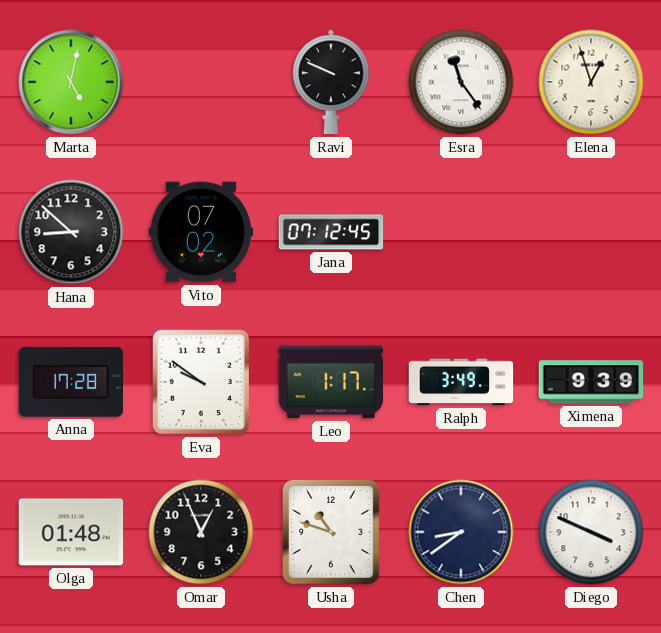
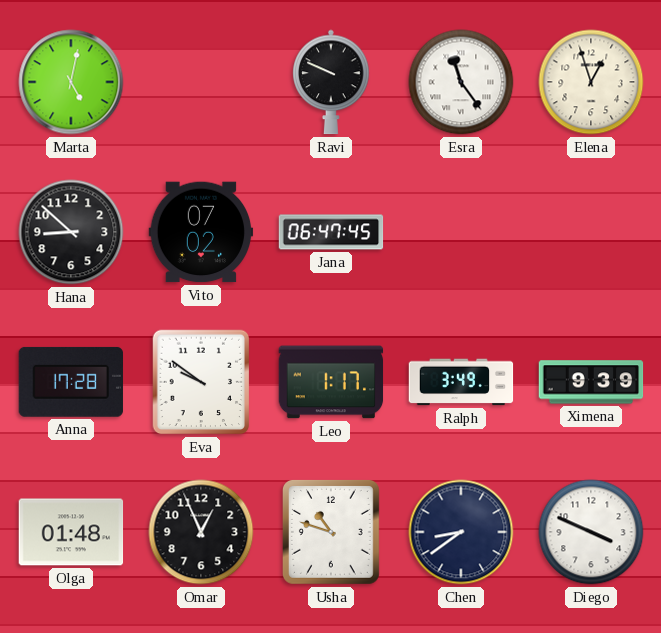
Jana: 07:12 -> 06:47 (331, 232)
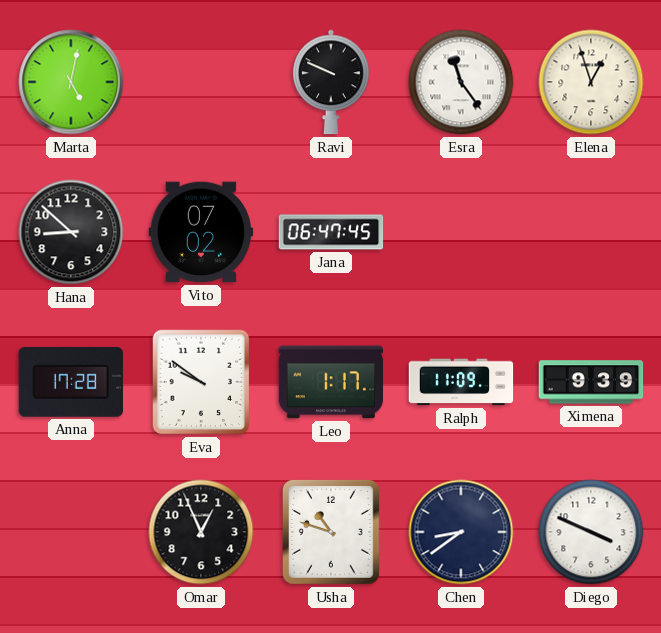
Ralph: 3:49 -> 11:09 (461, 382)
Olga: 01:48 -> none (71, 532)
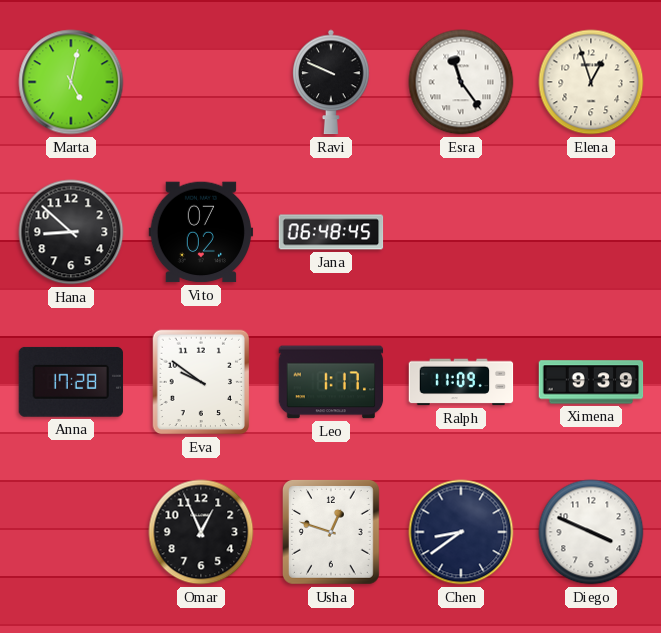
Jana: 06:47 -> 06:48 (331, 232)
Usha: 10:48 -> 12:48 (331, 532)
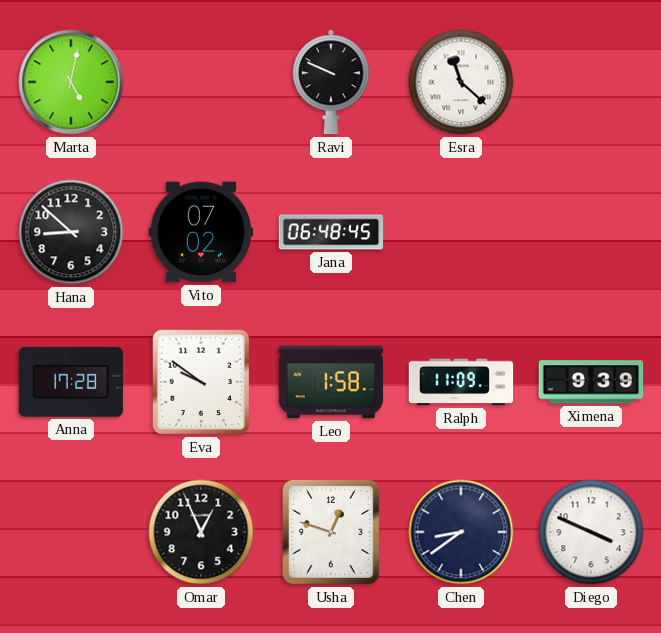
Esra: 11:24 -> 11:22 (461, 82)
Elena: 12:57 -> none (591, 82)
Leo: 1:17 -> 1:58 (331, 382)
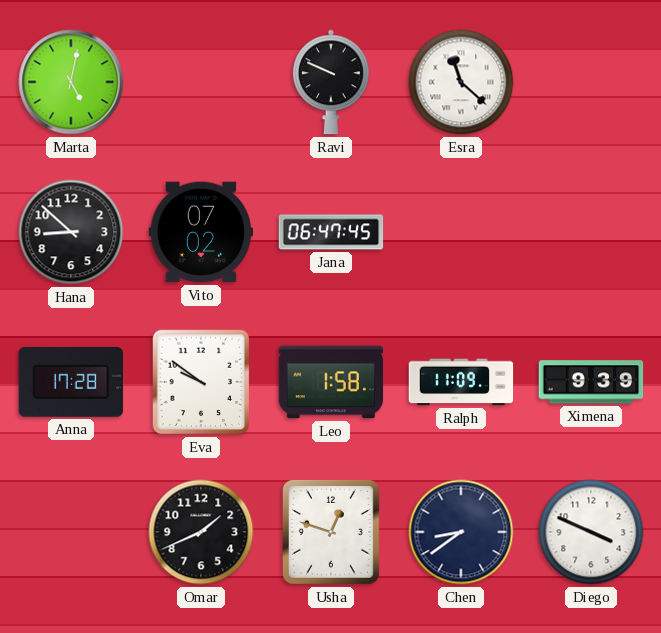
Jana: 06:48 -> 06:47 (331, 232)
Omar: 12:56 -> 1:41 (201, 532)
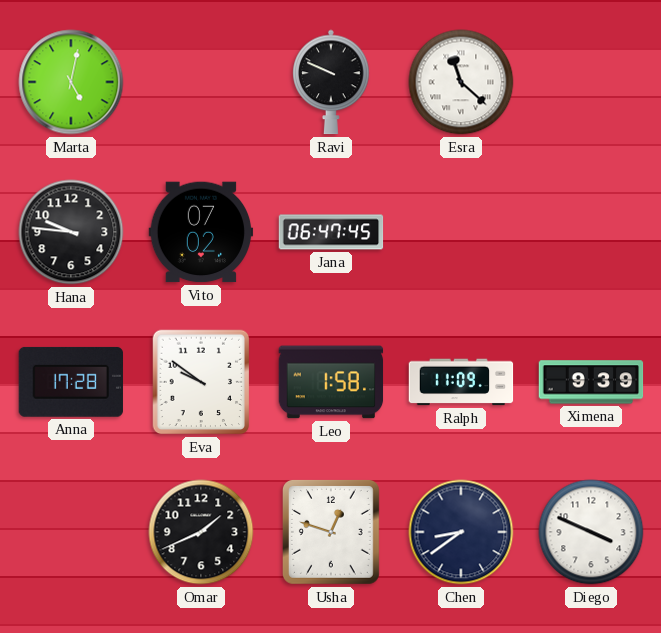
Hana: 8:52 -> 9:46 (71, 232)
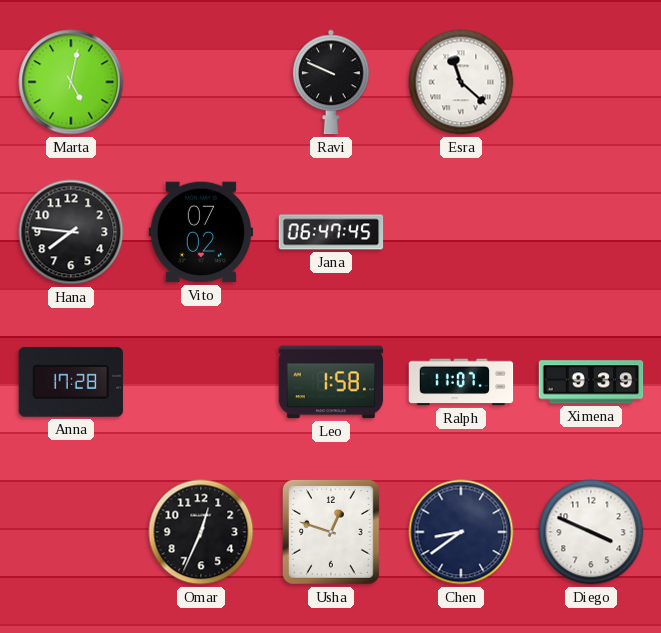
Hana: 9:46 -> 7:46 (71, 232)
Eva: 9:51 -> none (201, 382)
Ralph: 11:09 -> 11:07 (461, 382)
Omar: 1:41 -> 12:34 (201, 532)
